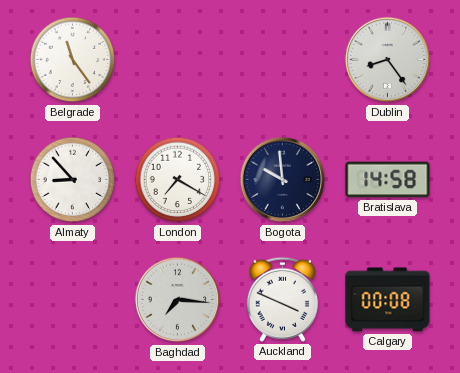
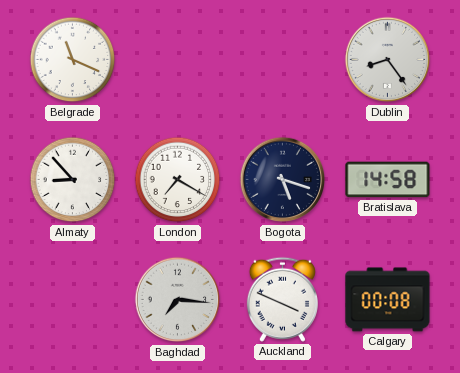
Belgrade: 11:24 -> 11:19 (73, 60)
Bogota: 9:59 -> 5:18 (283, 180)
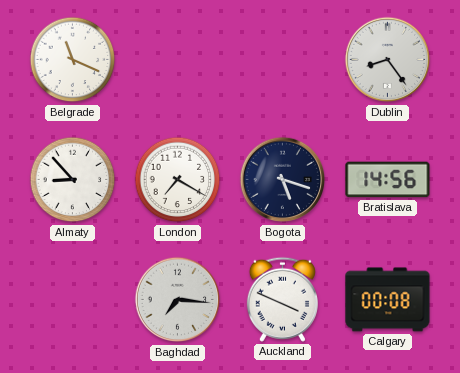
Bratislava: 14:58 -> 14:56 (388, 180)
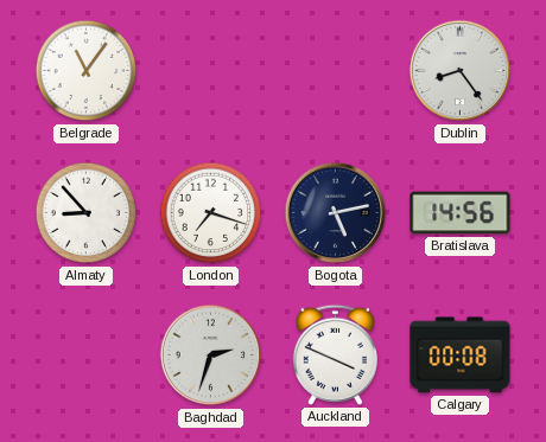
Belgrade: 11:19 -> 11:06 (87, 71)
London: 7:20 -> 7:18 (211, 213)
Bogota: 5:18 -> 5:13 (336, 213)
Baghdad: 7:16 -> 2:33 (211, 355)
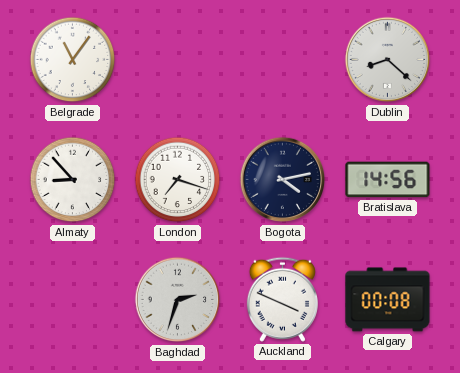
Dublin: 8:24 -> 8:22 (388, 60)
Bogota: 5:13 -> 4:13 (283, 180)
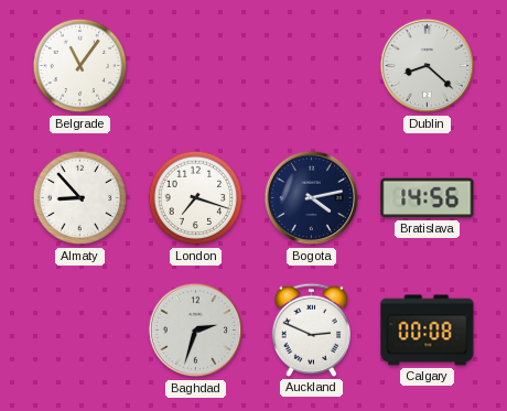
Auckland: 3:49 -> 2:49 (311, 329)
